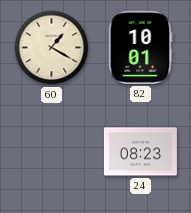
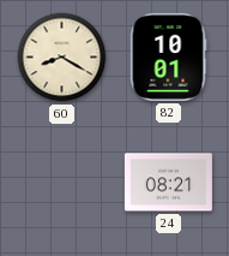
60: 1:20 -> 8:20 (62, 58)
24: 08:23 -> 08:21 (168, 183)
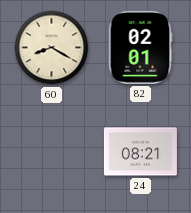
82: 10:01 -> 02:01 (140, 47)
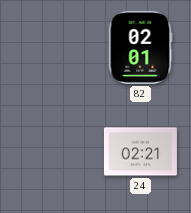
60: 8:20 -> none (52, 48)
24: 08:21 -> 02:21 (140, 152)
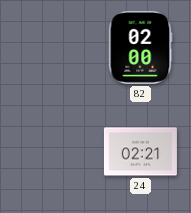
82: 02:01 -> 02:00 (140, 47)
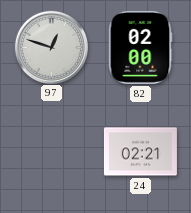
97: none -> 12:48 (51, 47)
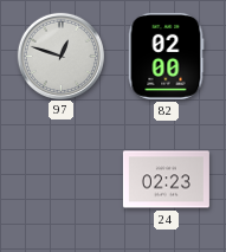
24: 02:21 -> 02:23 (166, 180)
